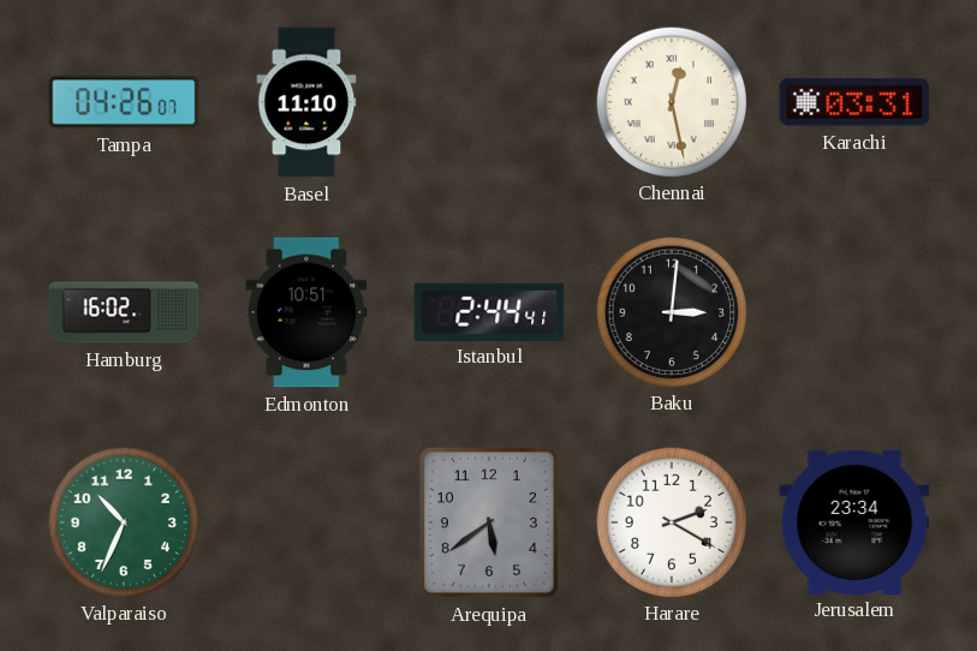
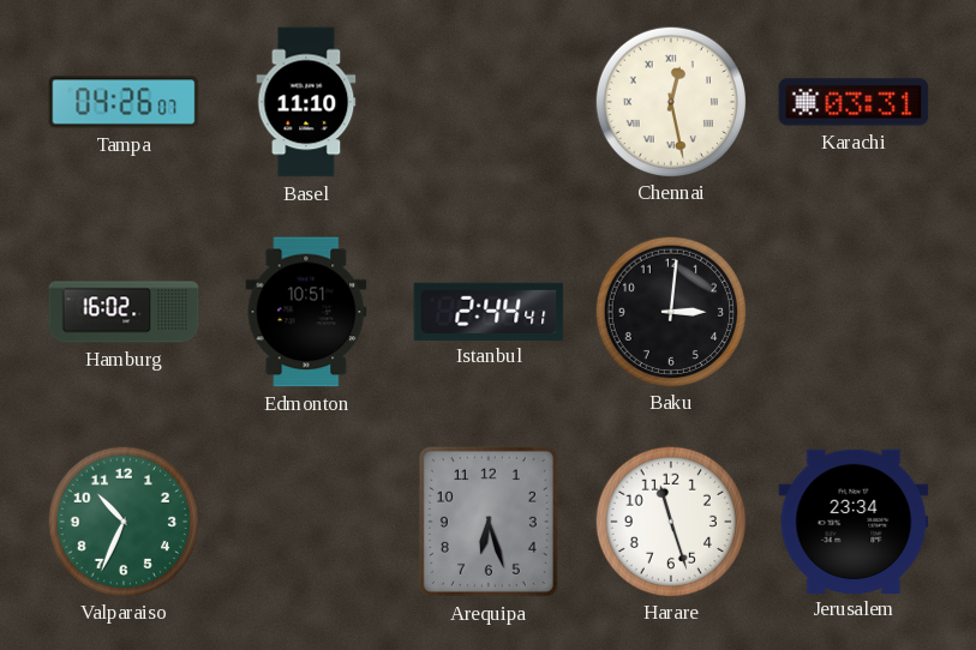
Arequipa: 5:39 -> 6:27 (489, 522)
Harare: 2:20 -> 11:27 (670, 520)
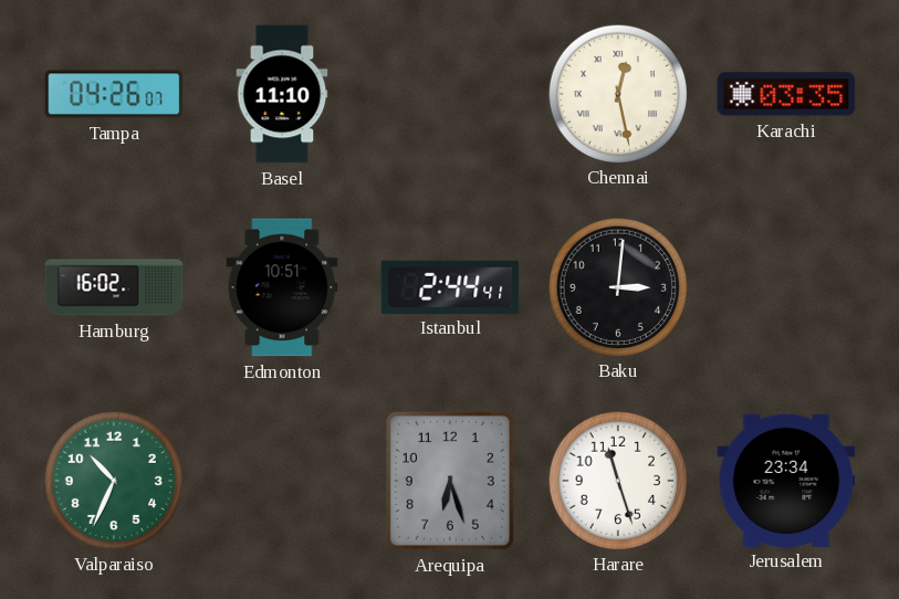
Karachi: 03:31 -> 03:35 (786, 94)
